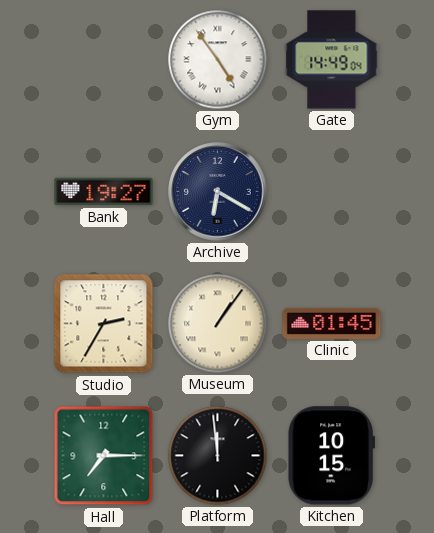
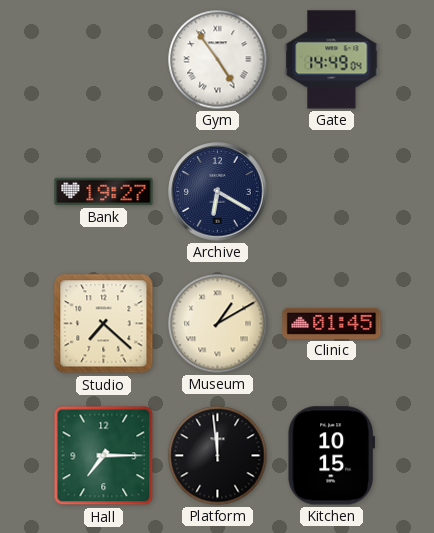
Studio: 2:35 -> 7:22 (104, 324)
Museum: 1:06 -> 1:10 (218, 324)
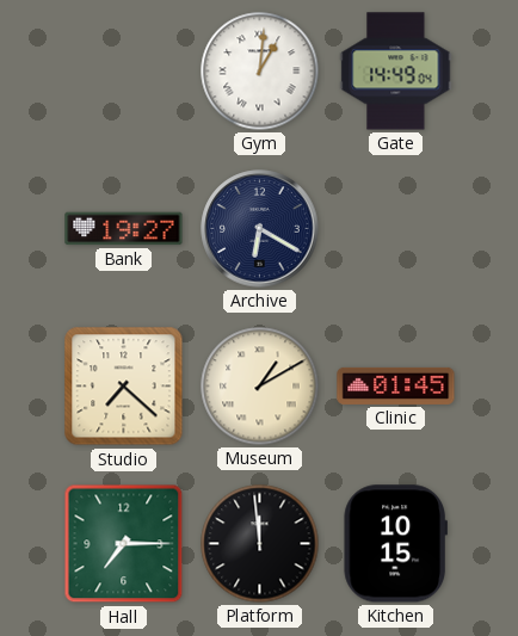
Gym: 4:54 -> 1:01 (260, 72)
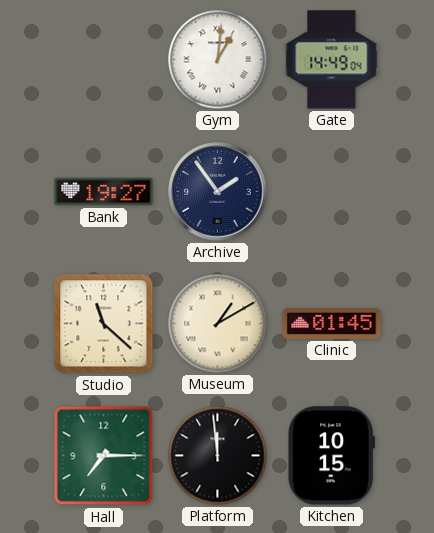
Archive: 6:20 -> 1:54 (218, 192)
Studio: 7:22 -> 11:22 (104, 324)
